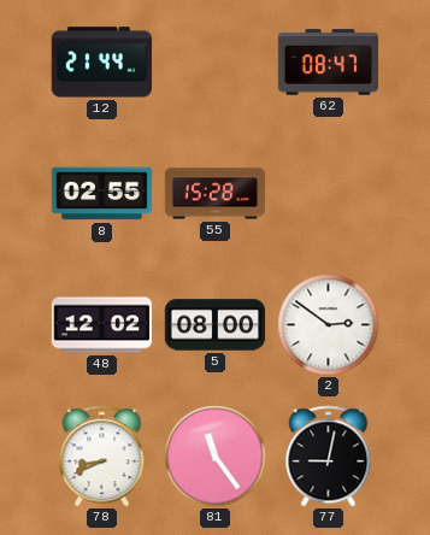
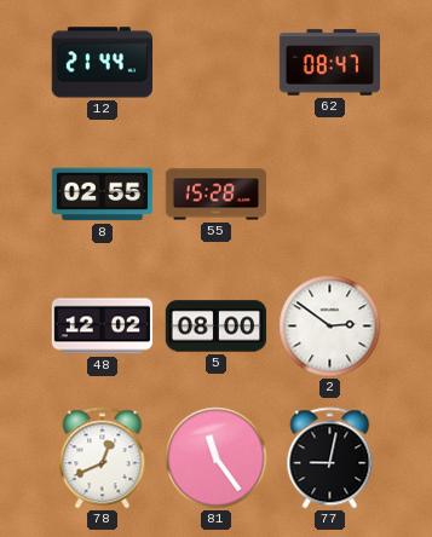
78: 8:41 -> 12:41 (103, 458)
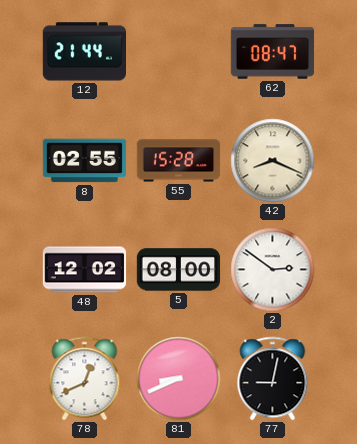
42: none -> 8:19 (273, 161)
81: 11:24 -> 8:41 (179, 379)
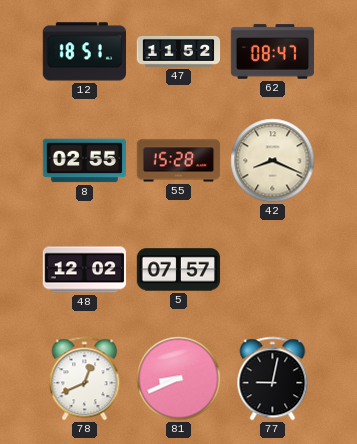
12: 21:44 -> 18:51 (84, 52)
47: none -> 11:52 (179, 52)
5: 08:00 -> 07:57 (179, 270)
2: 2:51 -> none (273, 270)
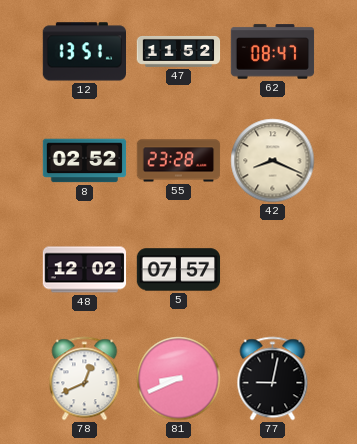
12: 18:51 -> 13:51 (84, 52)
8: 02:55 -> 02:52 (85, 161)
55: 15:28 -> 23:28 (179, 161)
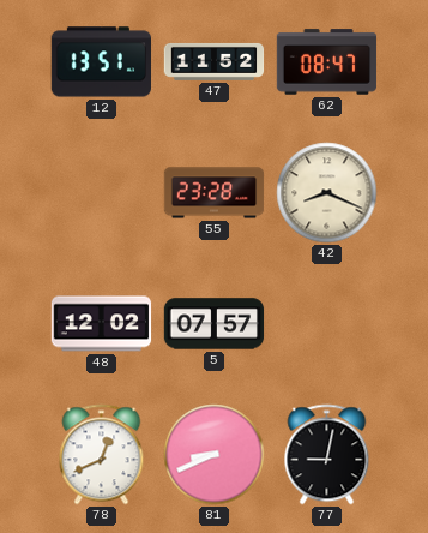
8: 02:52 -> none (85, 161)
